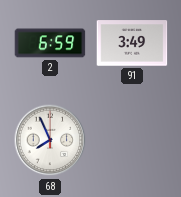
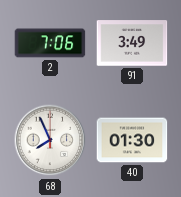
2: 6:59 -> 7:06 (50, 43)
40: none -> 01:30 (132, 140)
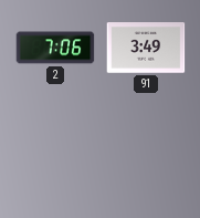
68: 7:56 -> none (50, 140)
40: 01:30 -> none (132, 140)
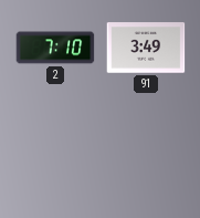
2: 7:06 -> 7:10 (55, 48)
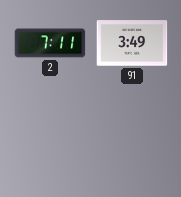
2: 7:10 -> 7:11 (50, 43)
